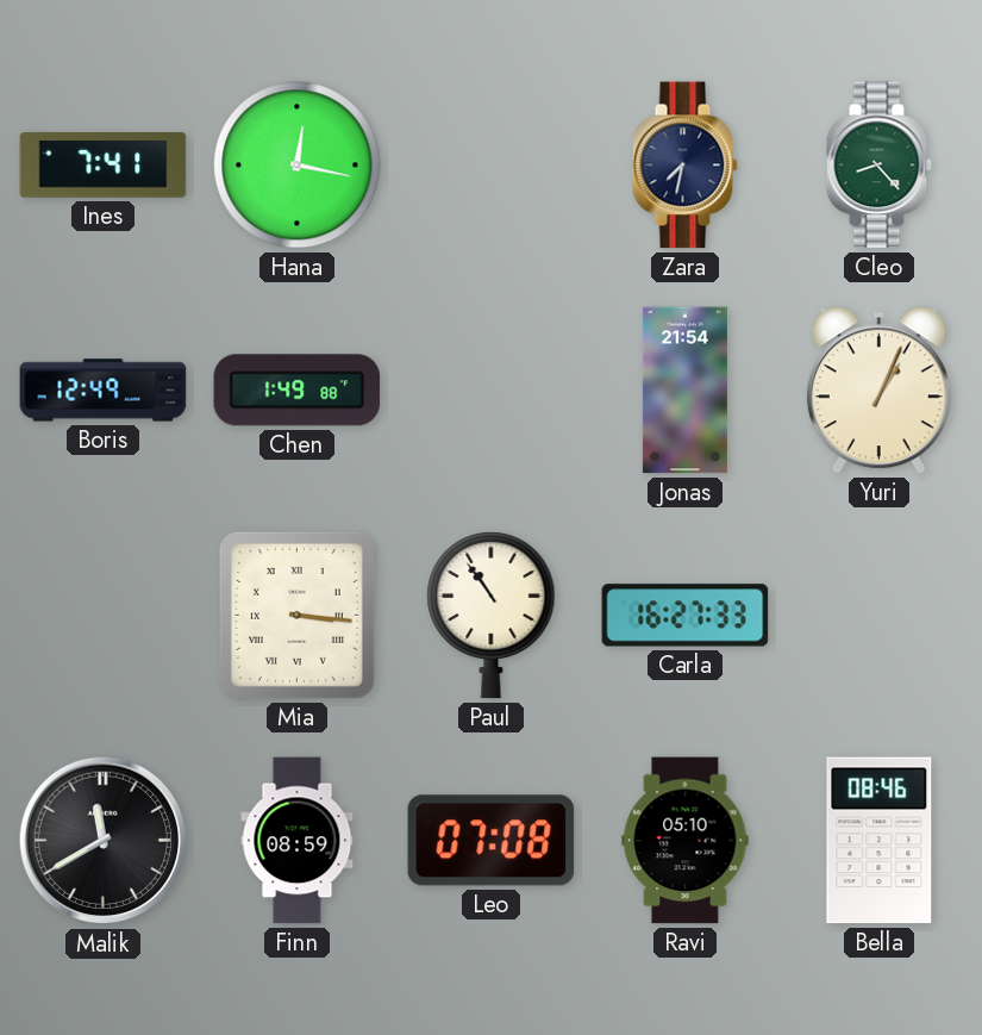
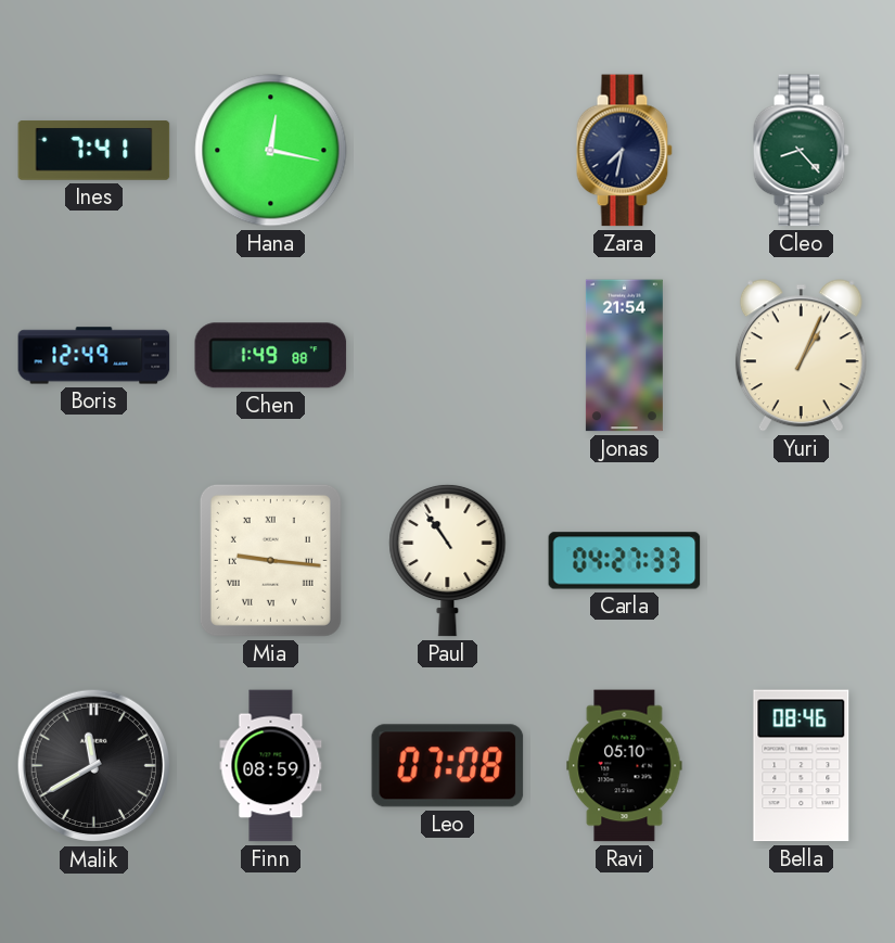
Mia: 3:16 -> 9:16 (270, 560)
Carla: 16:27 -> 04:27 (625, 561)
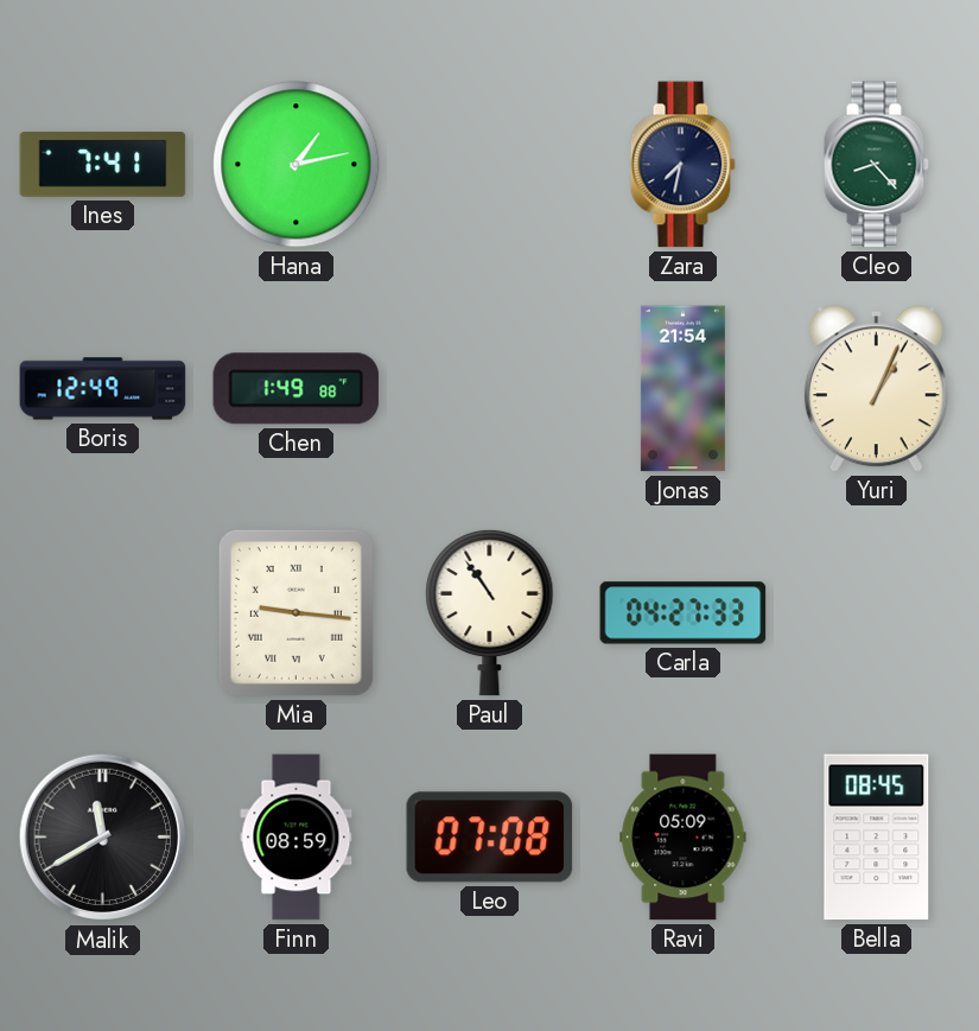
Hana: 12:17 -> 1:13 (297, 165)
Ravi: 05:10 -> 05:09 (684, 838)
Bella: 08:46 -> 08:45 (877, 838)
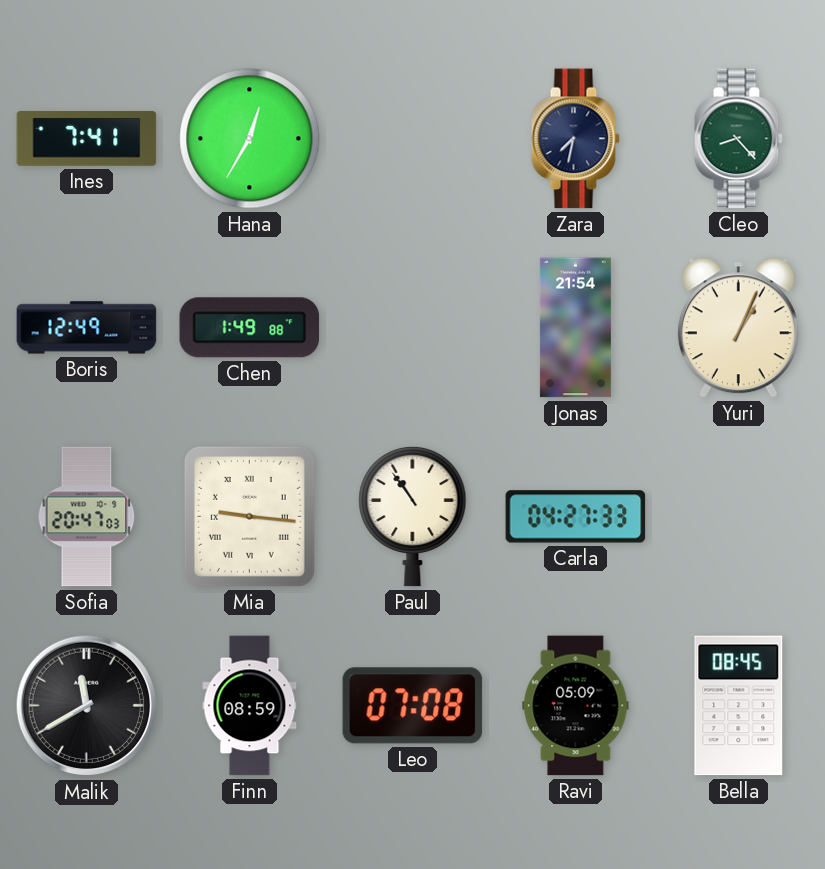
Hana: 1:13 -> 12:35 (250, 139)
Sofia: none -> 20:47 (87, 517)
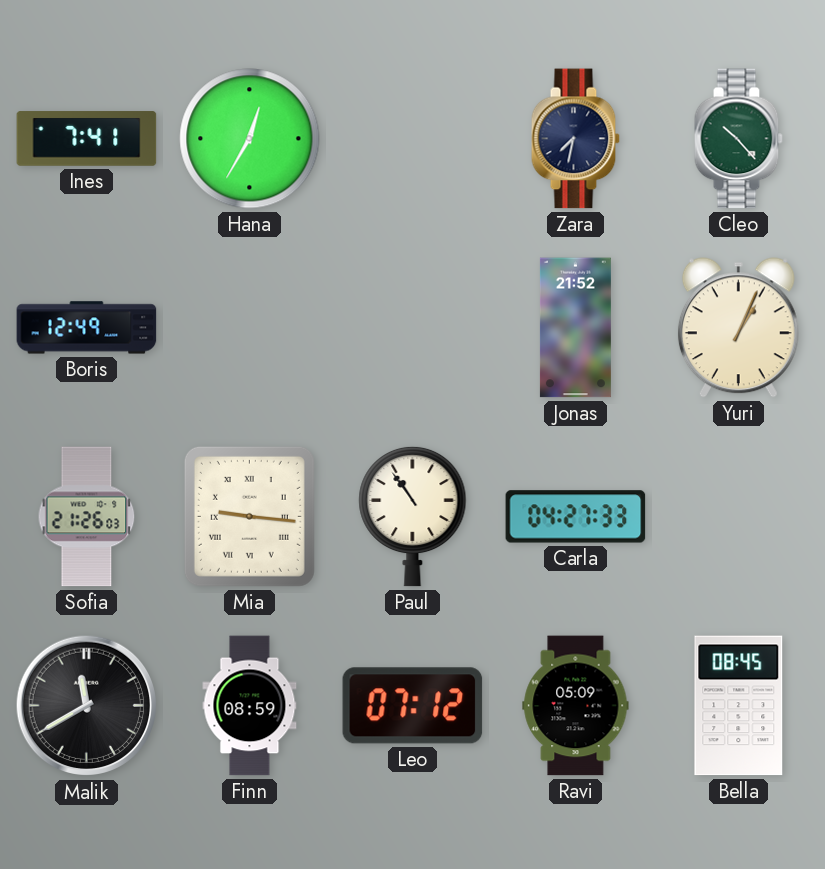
Cleo: 8:23 -> 10:23 (738, 139)
Chen: 1:49 -> none (250, 328)
Jonas: 21:54 -> 21:52 (575, 328)
Sofia: 20:47 -> 21:26 (87, 517)
Leo: 07:08 -> 07:12 (413, 706)
